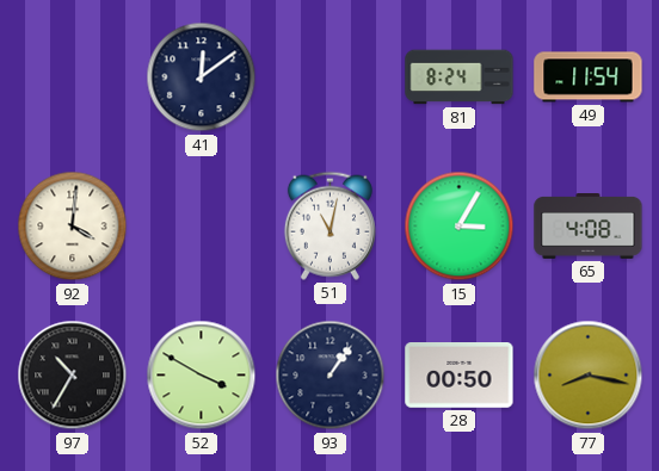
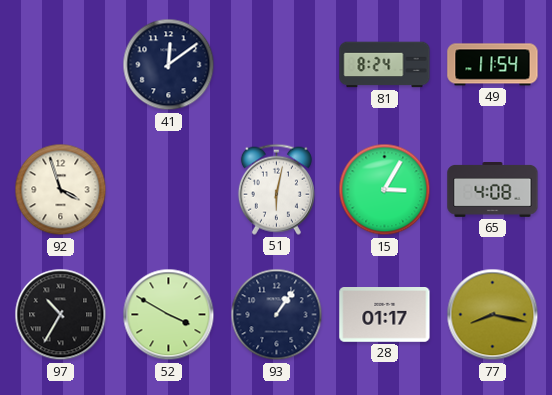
92: 4:01 -> 3:57 (61, 190)
51: 11:02 -> 6:02 (276, 189)
28: 00:50 -> 01:17 (385, 315)
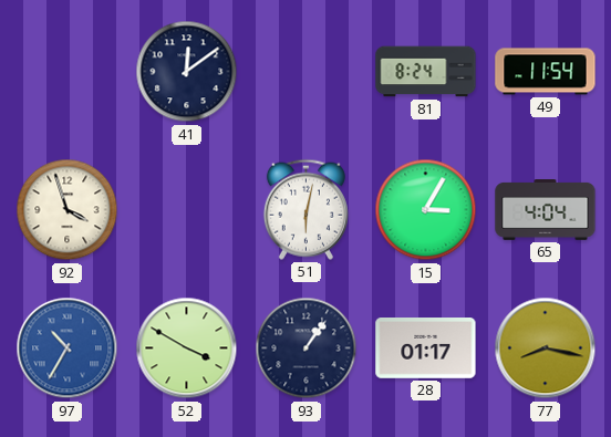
65: 4:08 -> 4:04 (546, 210)
97 dial: black -> blue (68, 348)
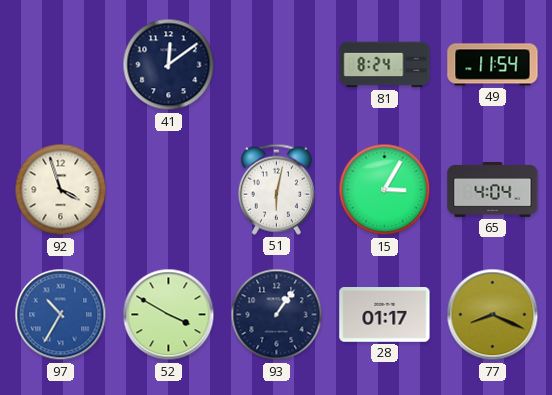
77: 8:17 -> 8:19 (493, 315)
